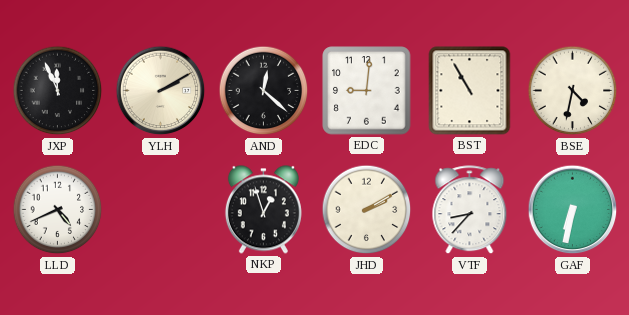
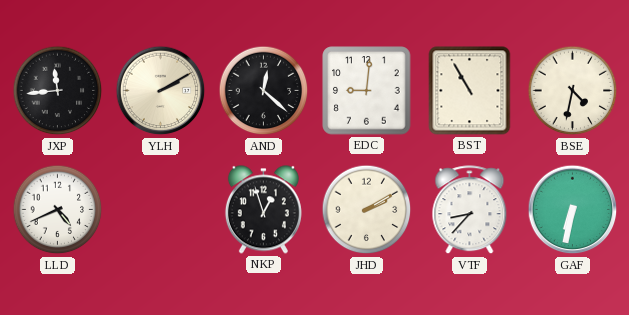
JXP: 11:56 -> 11:44 (58, 91)
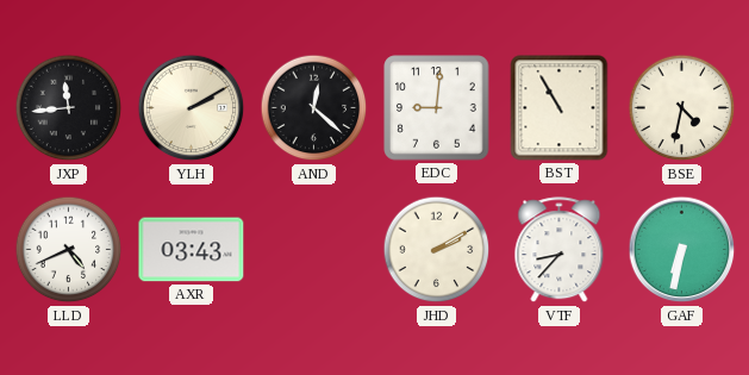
AXR: none -> 03:43 (192, 250)
NKP: 12:57 -> none (263, 210)
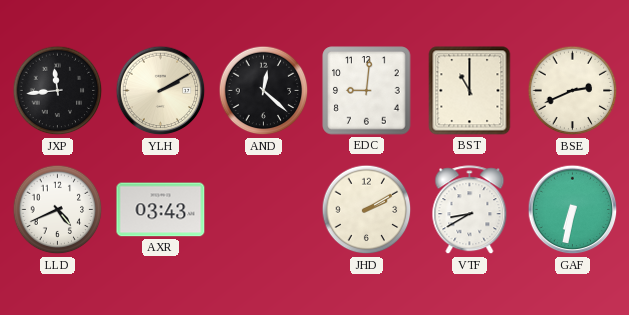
BST: 10:55 -> 11:00 (470, 91)
BSE: 4:32 -> 2:41 (573, 91)
VTF: 8:37 -> 8:40 (470, 210)
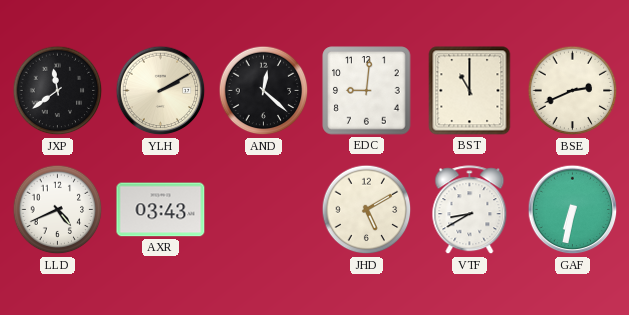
JXP: 11:44 -> 11:39 (58, 91)
JHD: 2:10 -> 5:10 (367, 210)
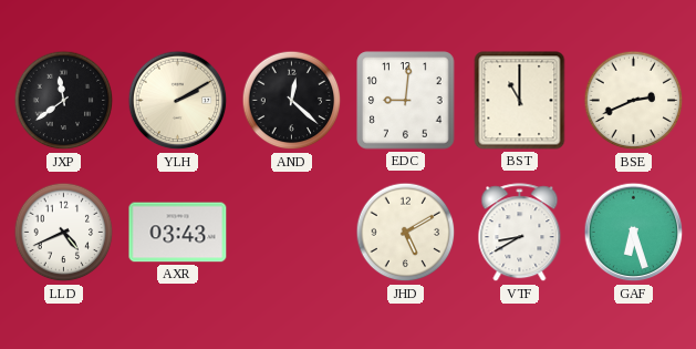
GAF: 6:32 -> 6:27 (634, 233)
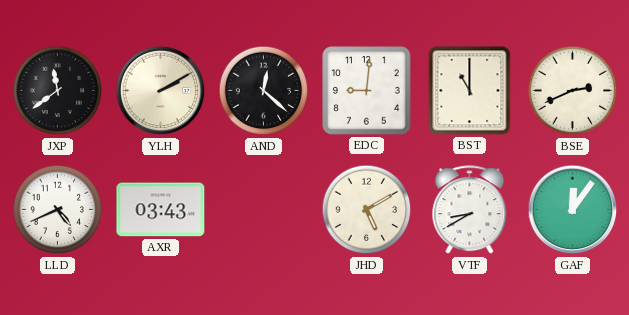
GAF: 6:27 -> 12:06 (573, 210)
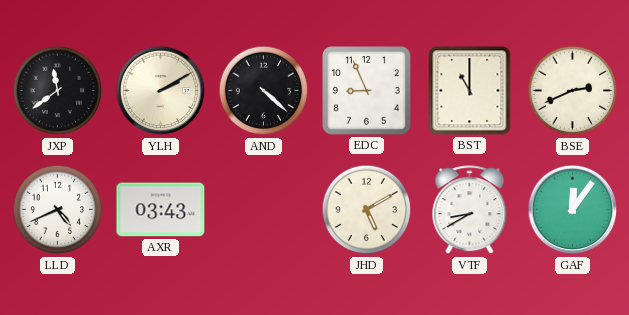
AND: 12:22 -> 4:22 (264, 91)
EDC: 9:01 -> 8:56 (367, 91)
